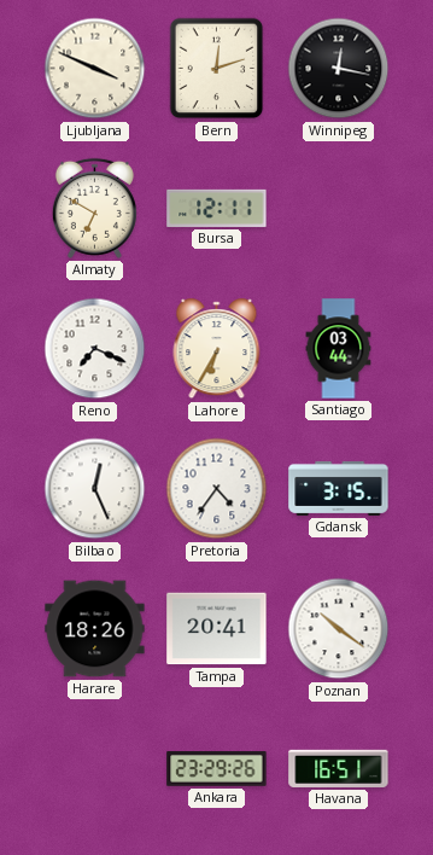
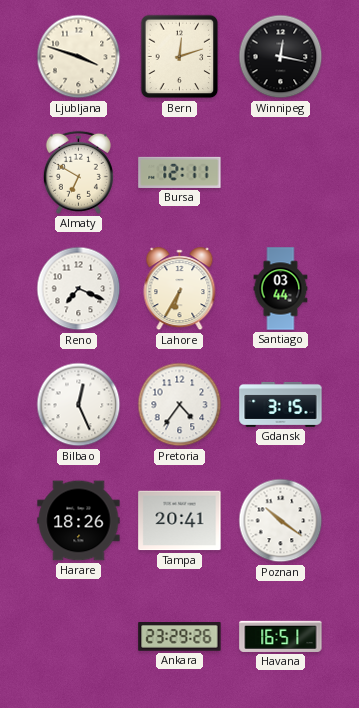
Ljubljana: 3:49 -> 3:48 (79, 57)
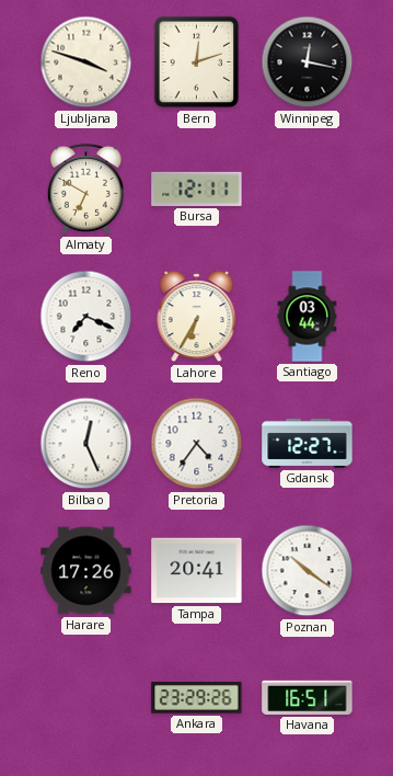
Gdansk: 3:15 -> 12:27 (308, 443)
Harare: 18:26 -> 17:26 (86, 571)
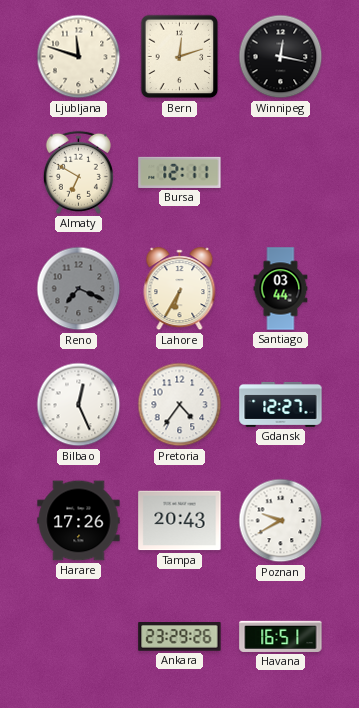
Ljubljana: 3:48 -> 11:48 (79, 57)
Reno dial: white -> grey (79, 289)
Tampa: 20:41 -> 20:43 (180, 521)
Poznan: 10:21 -> 9:40 (281, 521)
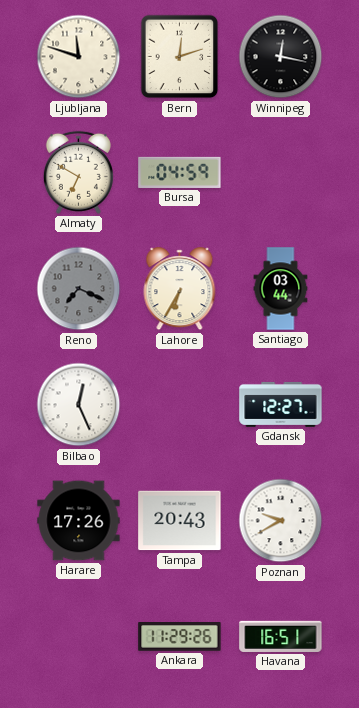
Bursa: 12:11 -> 04:59 (180, 172)
Pretoria: 4:36 -> none (180, 405)
Ankara: 23:29 -> 11:29 (180, 637)
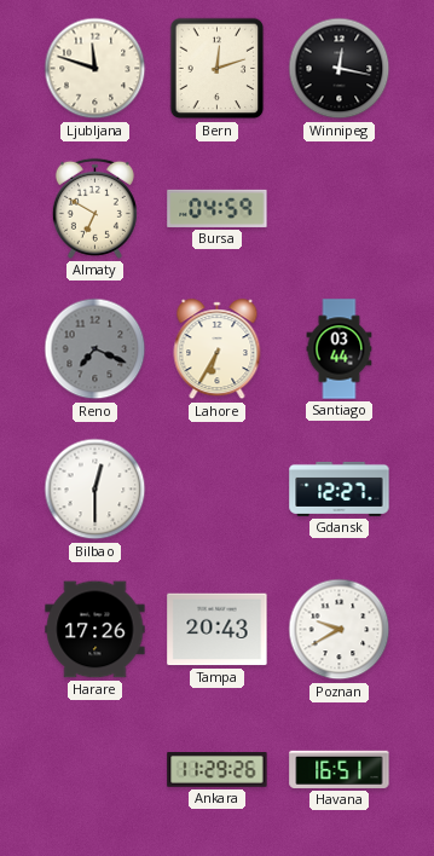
Bilbao: 12:26 -> 12:30 (96, 490)
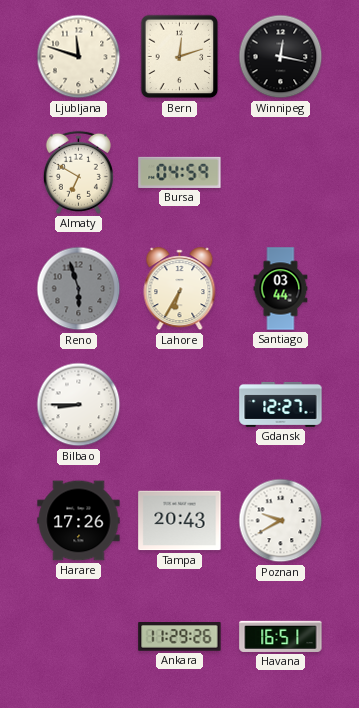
Reno: 7:19 -> 5:57 (79, 289)
Bilbao: 12:30 -> 8:45 (79, 405)
